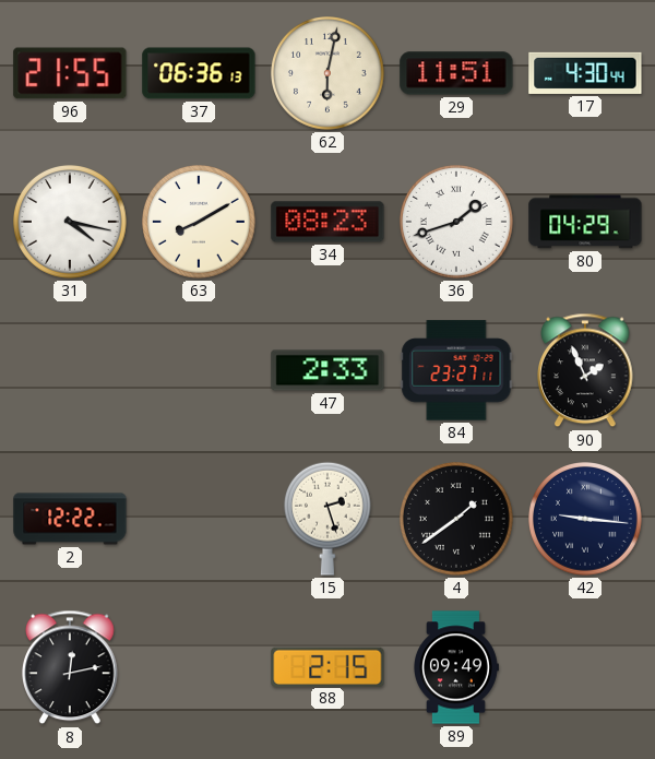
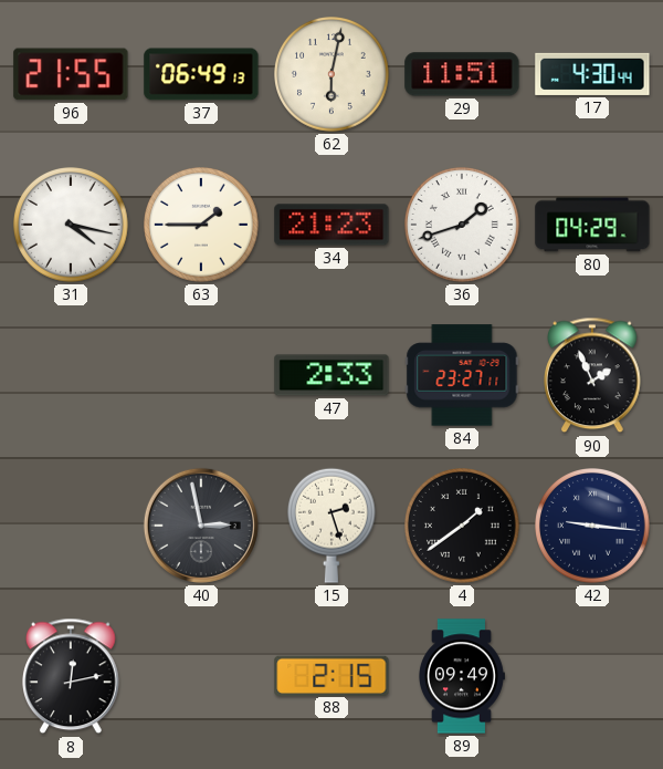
37: 06:36 -> 06:49 (201, 74)
63: 8:10 -> 1:45 (202, 226)
34: 08:23 -> 21:23 (331, 225)
2: 12:22 -> none (70, 519)
40: none -> 2:58 (201, 526)
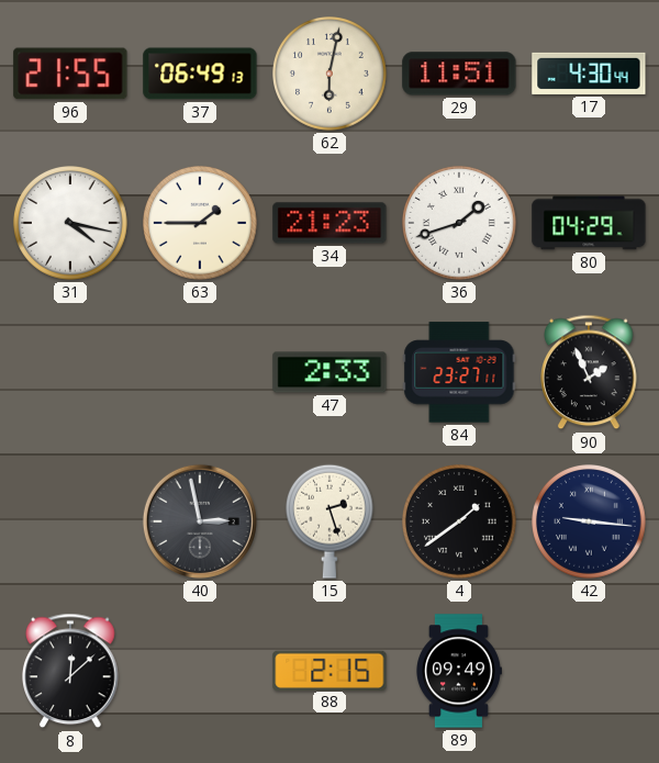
8: 12:13 -> 12:08 (71, 671)
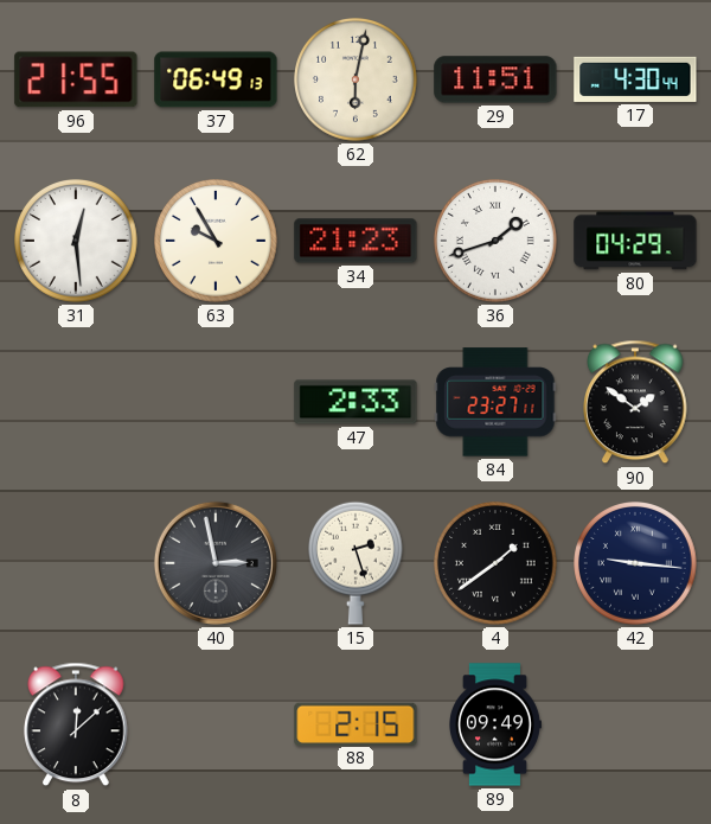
31: 4:17 -> 12:29 (77, 242)
63: 1:45 -> 9:55 (217, 242)
90: 1:56 -> 1:51 (636, 402)
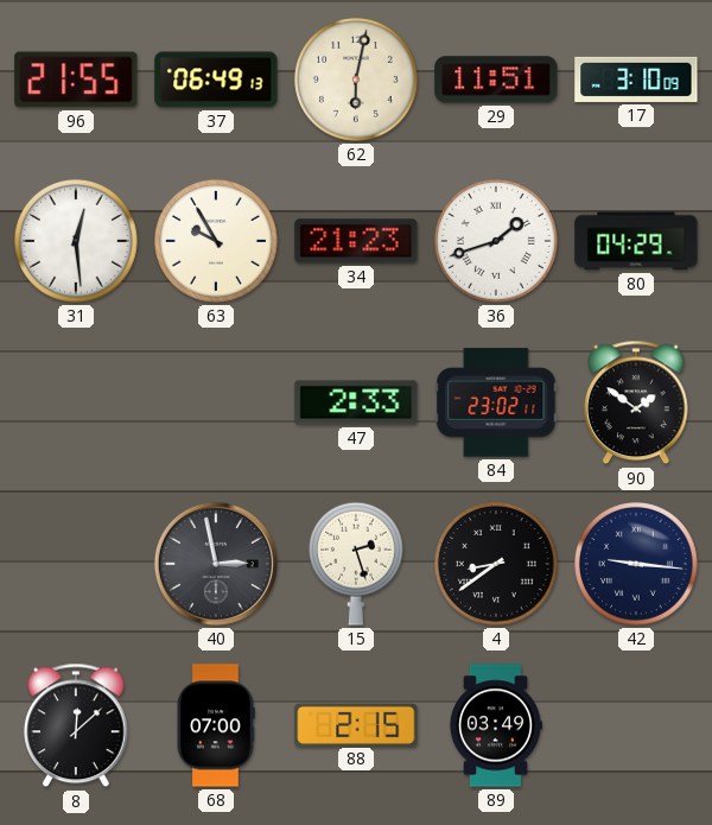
17: 4:30 -> 3:10 (636, 80)
84: 23:27 -> 23:02 (496, 402)
4: 1:39 -> 8:39 (497, 565)
68: none -> 07:00 (216, 725)
89: 09:49 -> 03:49 (496, 725)
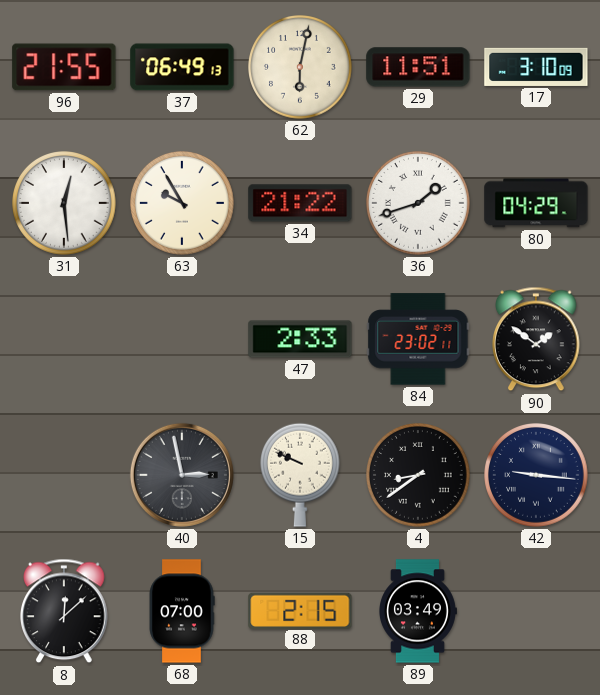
34: 21:23 -> 21:22 (300, 203)
15: 2:27 -> 9:49 (300, 475)
